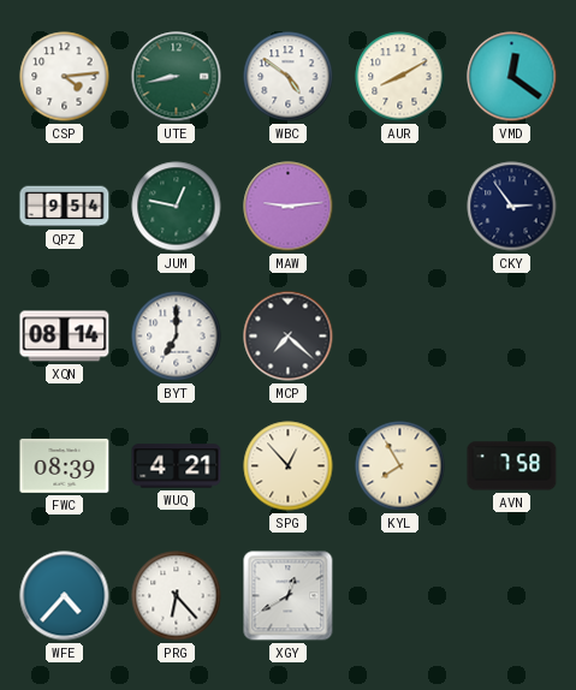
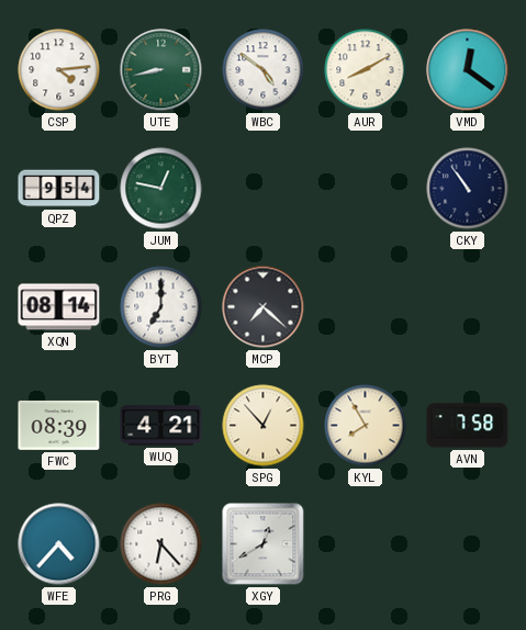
MAW: 9:14 -> none (289, 207)
CKY: 2:54 -> 10:54 (468, 189)
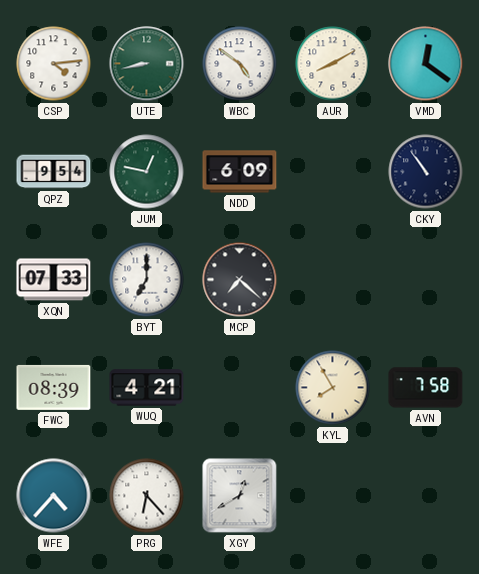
NDD: none -> 6:09 (240, 172)
XQN: 08:14 -> 07:33 (54, 280)
SPG: 12:53 -> none (264, 426)
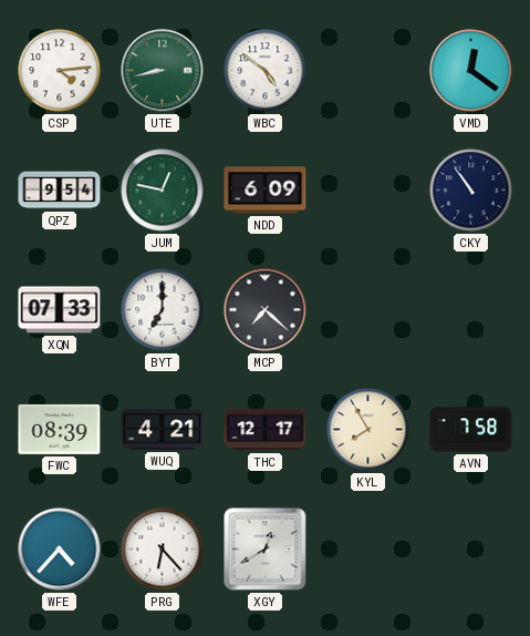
AUR: 8:10 -> none (333, 64)
THC: none -> 12:17 (266, 430)
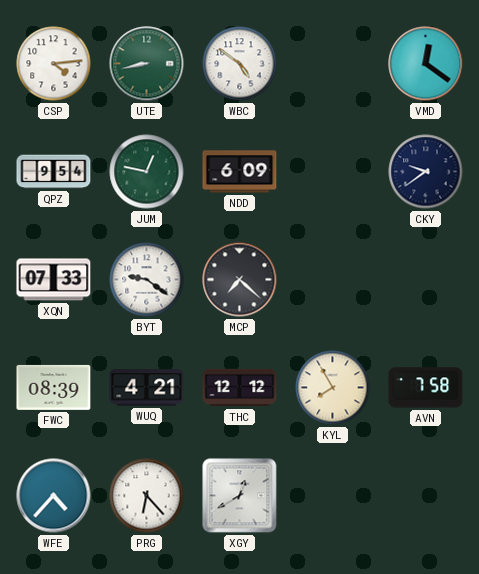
CKY: 10:54 -> 9:39 (426, 172)
BYT: 7:00 -> 9:21 (147, 280)
THC: 12:17 -> 12:12 (240, 388)
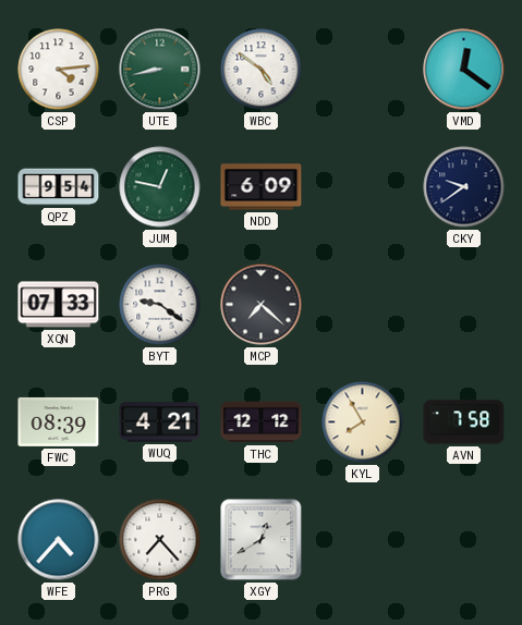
PRG: 6:23 -> 7:23 (160, 540)
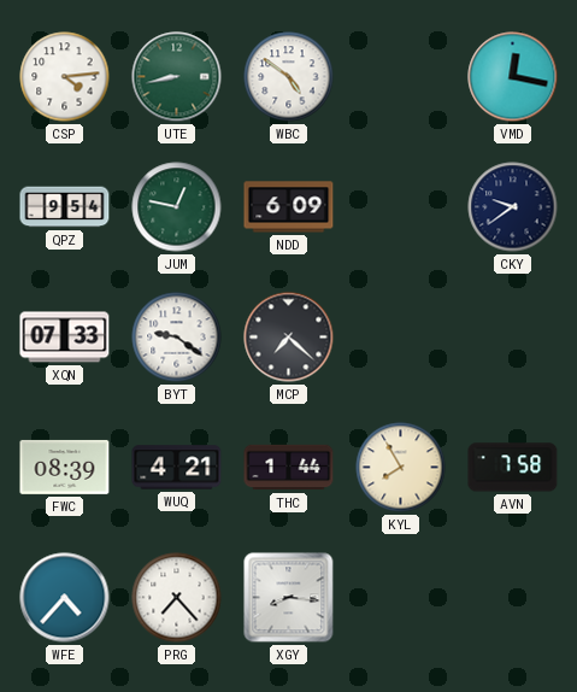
VMD: 12:21 -> 12:17 (513, 77)
THC: 12:12 -> 1:44 (289, 468)
XGY: 12:40 -> 8:16 (289, 598)
